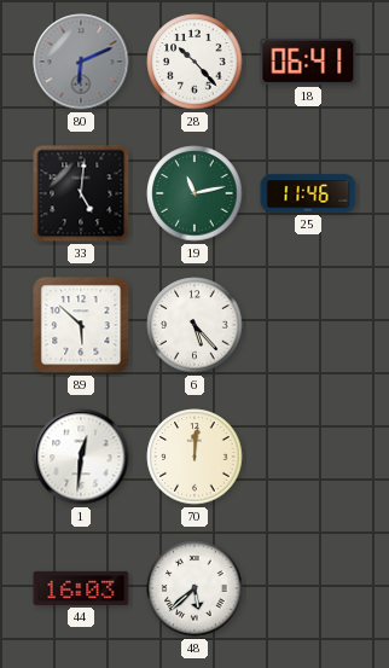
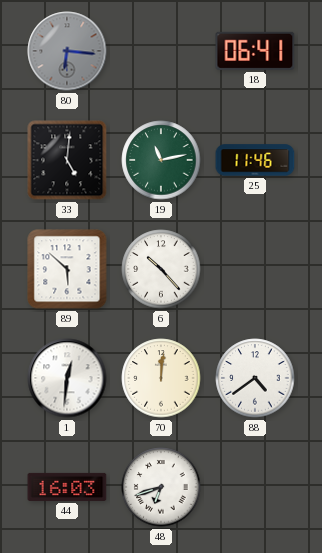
80: 6:11 -> 6:16 (67, 51)
28: 10:23 -> none (194, 62)
6: 5:23 -> 10:23 (161, 269)
88: none -> 4:39 (255, 378)
48: 5:38 -> 6:42 (161, 487)
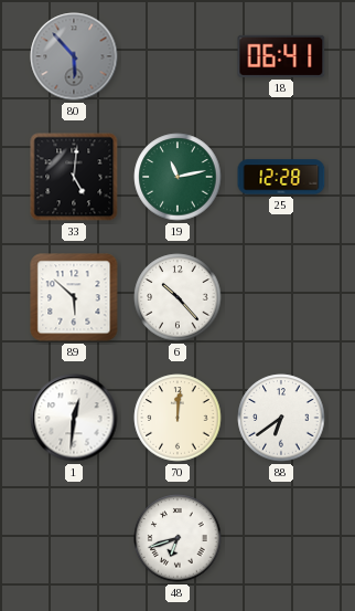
80: 6:16 -> 5:53 (74, 56)
25: 11:46 -> 12:28 (281, 177)
88: 4:39 -> 6:39 (281, 418)
44: 16:03 -> none (67, 487)
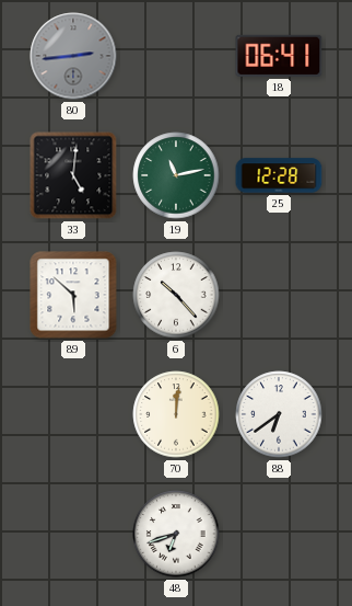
80: 5:53 -> 2:44 (73, 56)
1: 12:31 -> none (74, 418)
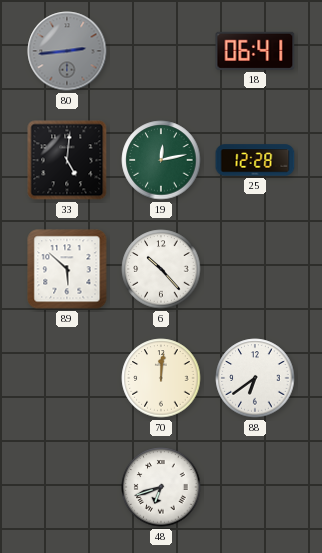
19: 11:13 -> 12:13 (161, 160)
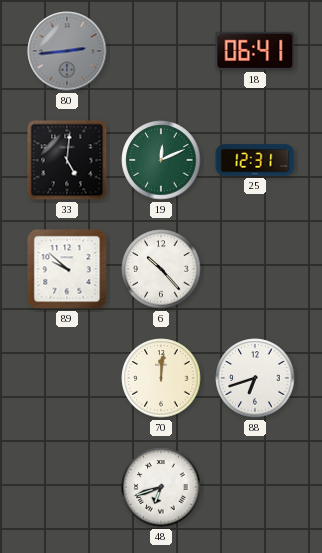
19: 12:13 -> 12:11 (161, 160)
25: 12:28 -> 12:31 (255, 160)
89: 5:52 -> 9:52 (67, 269)
88: 6:39 -> 6:42 (255, 378)
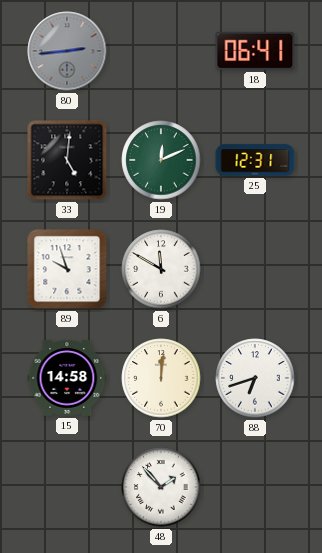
89: 9:52 -> 9:57 (67, 269)
6: 10:23 -> 11:50 (161, 269)
15: none -> 14:58 (67, 378)
48: 6:42 -> 1:53 (161, 487)
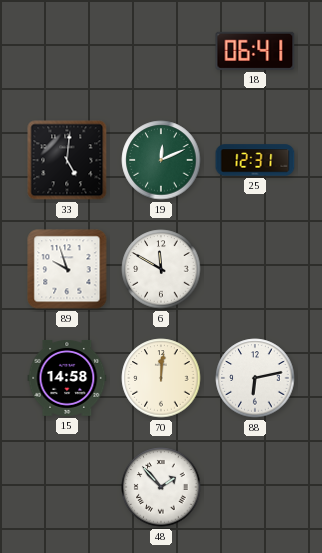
80: 2:44 -> none (67, 51)
88: 6:42 -> 6:13 (255, 378)
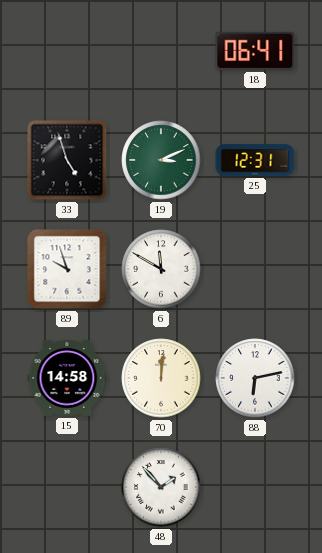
33: 5:01 -> 4:57 (67, 160)
19: 12:11 -> 3:11 (161, 160)
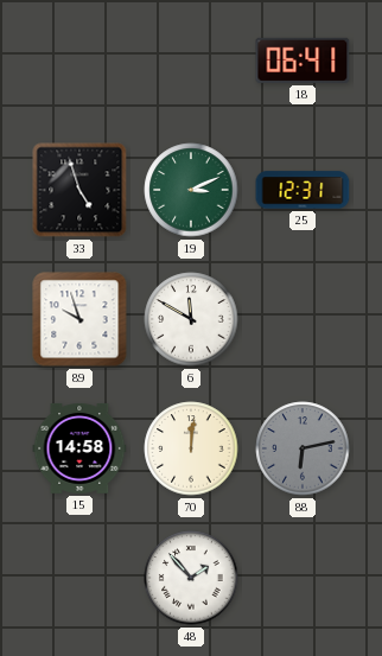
88 dial: white -> grey (303, 448)
